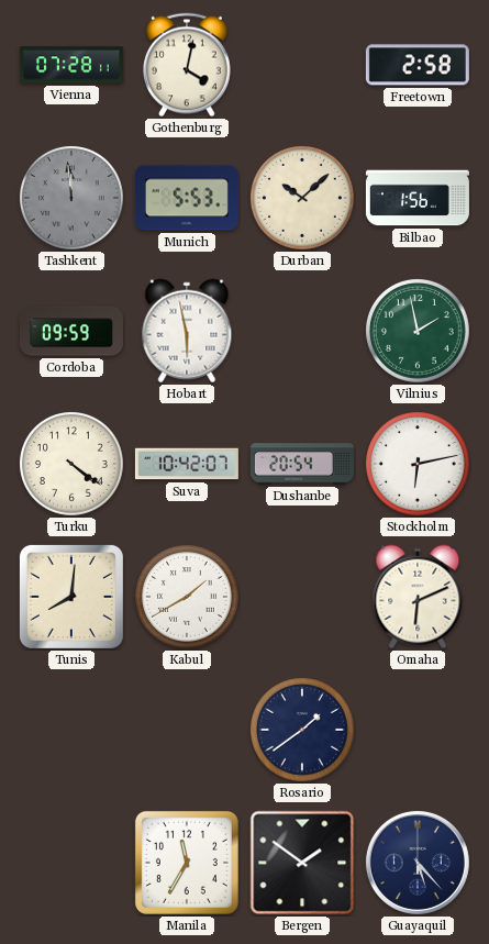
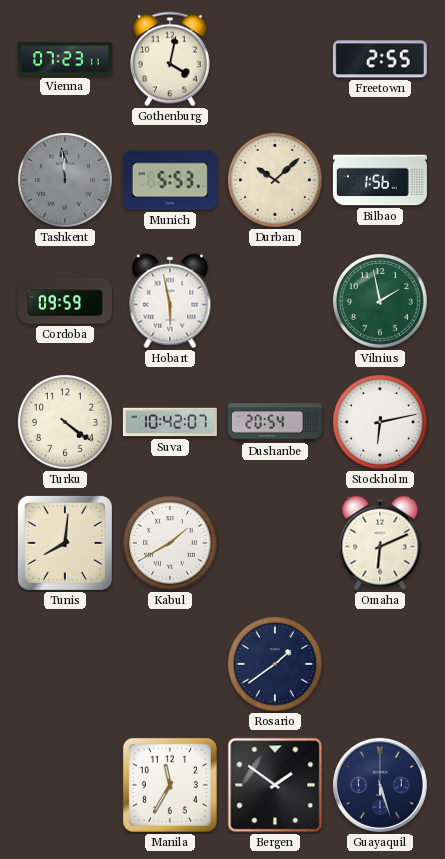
Vienna: 07:28 -> 07:23 (65, 59)
Freetown: 2:58 -> 2:55 (380, 59)
Guayaquil: 5:23 -> 5:27 (380, 785)
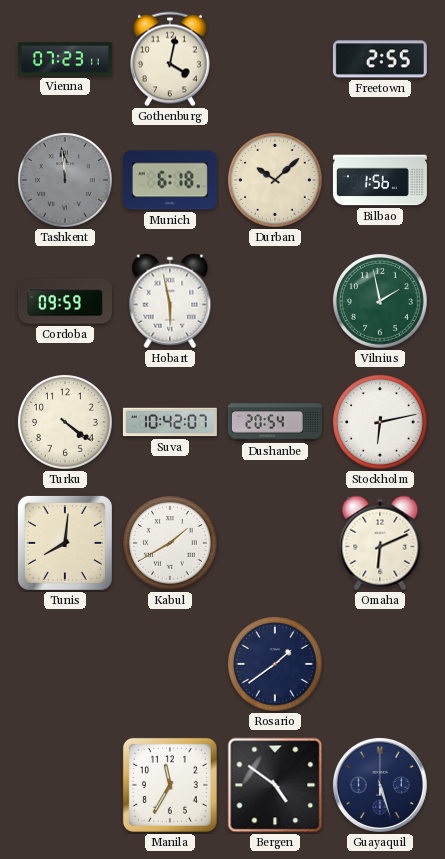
Munich: 5:53 -> 6:18 (170, 180)
Bergen: 1:51 -> 4:51 (275, 785)
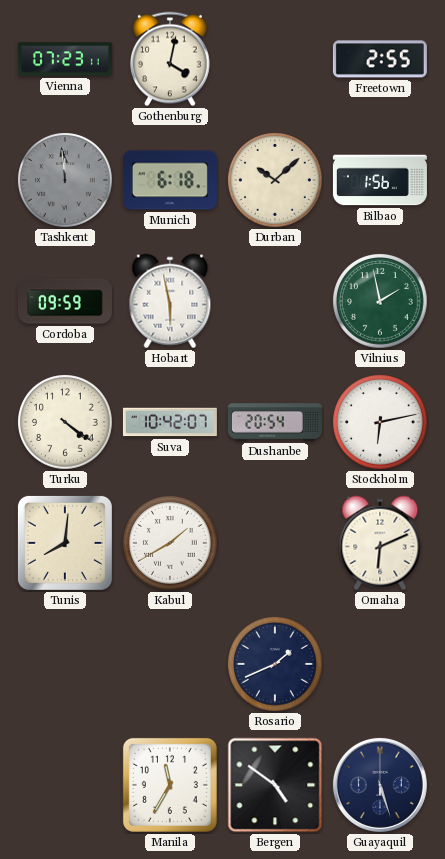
Rosario: 1:39 -> 1:41 (276, 665)
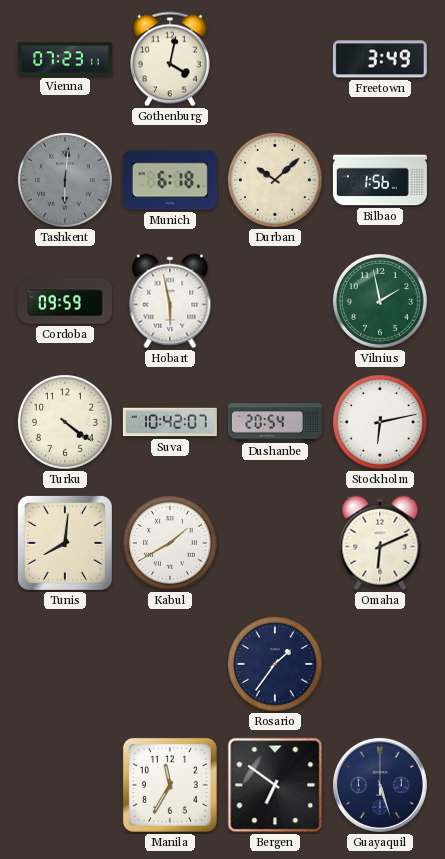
Freetown: 2:55 -> 3:49 (380, 59)
Tashkent: 11:59 -> 6:01 (66, 181)
Rosario: 1:41 -> 1:36 (276, 665)
Bergen: 4:51 -> 6:51 (275, 785)
